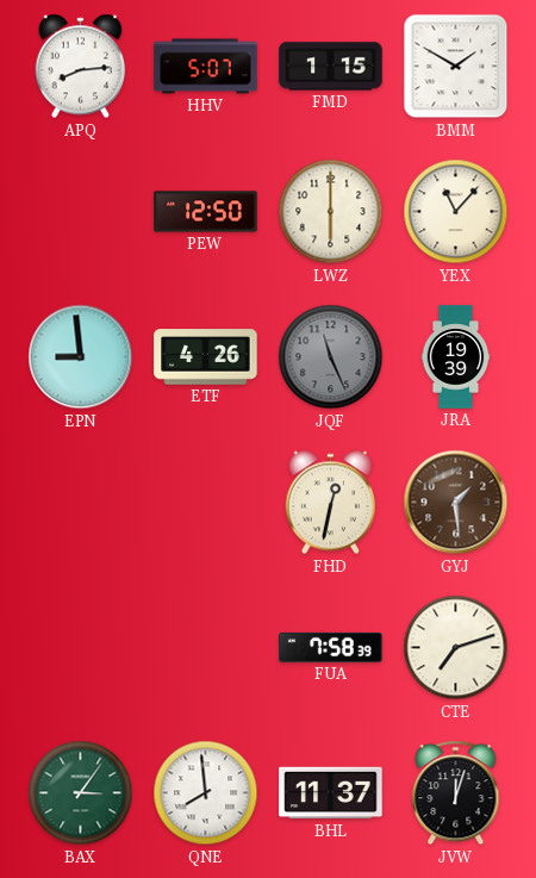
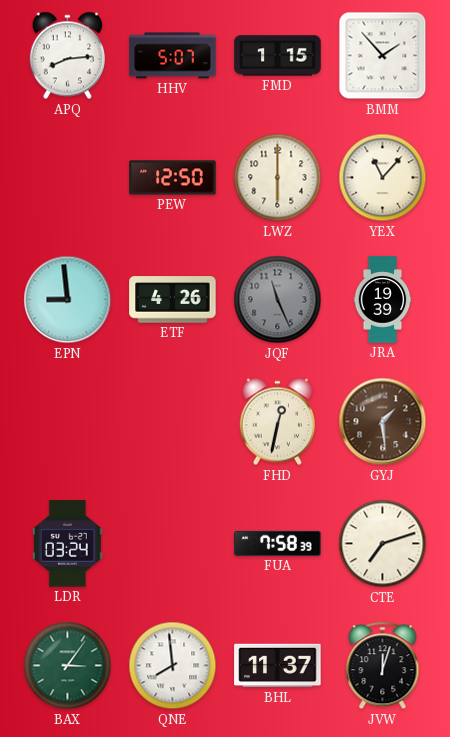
BMM: 1:50 -> 1:53 (383, 56)
LDR: none -> 03:24 (67, 544)
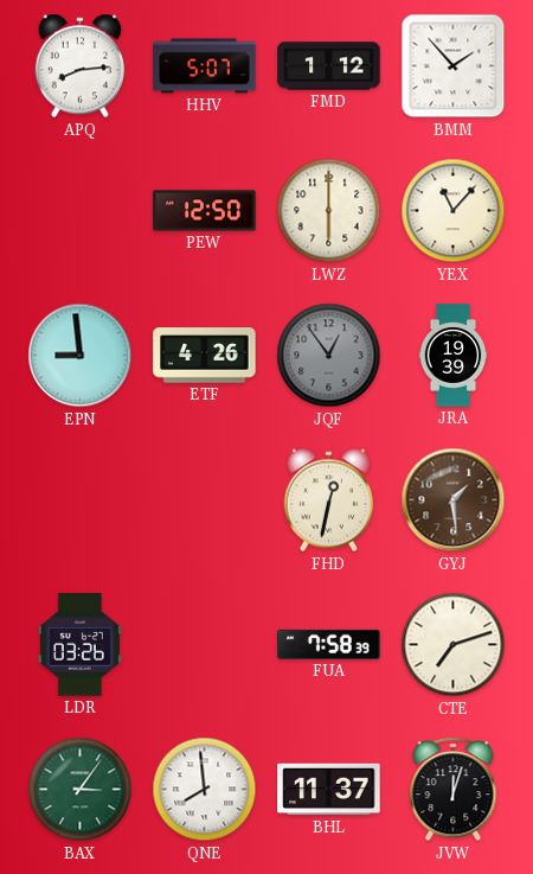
FMD: 1:15 -> 1:12 (329, 66)
JQF: 11:26 -> 12:54 (329, 356)
LDR: 03:24 -> 03:26 (79, 645)
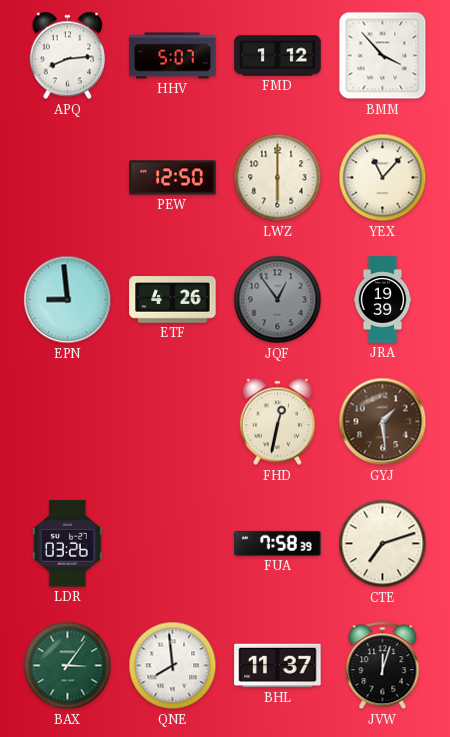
BMM: 1:53 -> 3:53 (383, 56)
